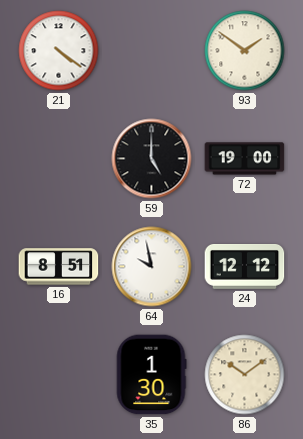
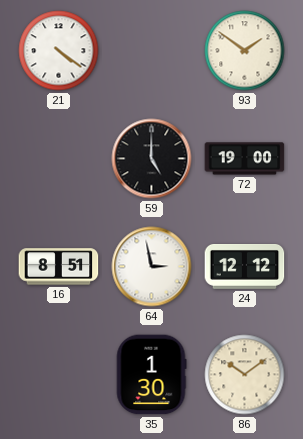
64: 9:58 -> 2:58 (152, 267)
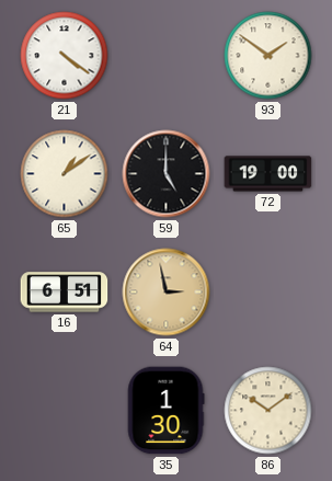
65: none -> 1:09 (65, 174)
16: 8:51 -> 6:51 (65, 293)
64 dial: white -> champagne (167, 293)
24: 12:12 -> none (245, 267)
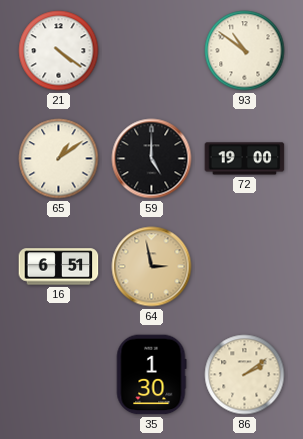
93: 1:51 -> 10:51 (245, 51)
86: 10:09 -> 2:09 (245, 375)
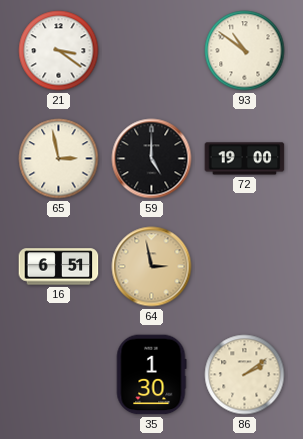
21: 4:21 -> 3:21 (59, 51)
65: 1:09 -> 2:58 (59, 159)
